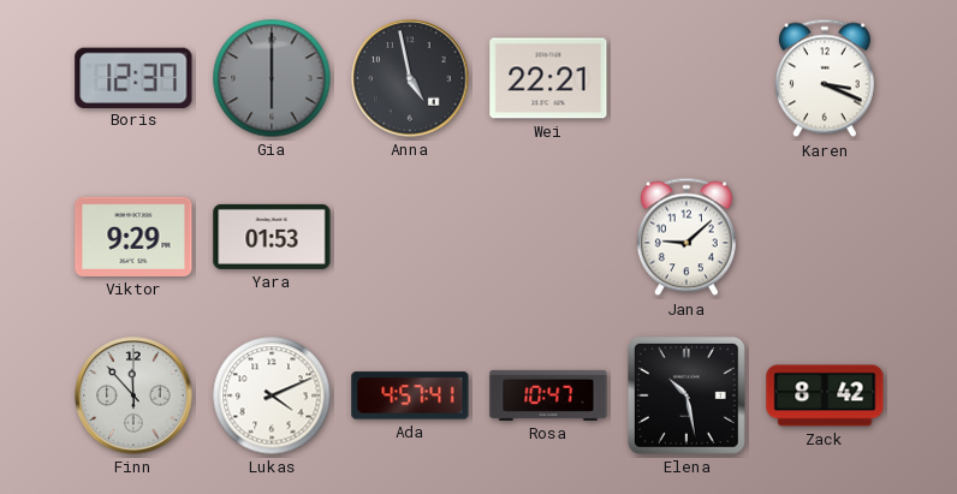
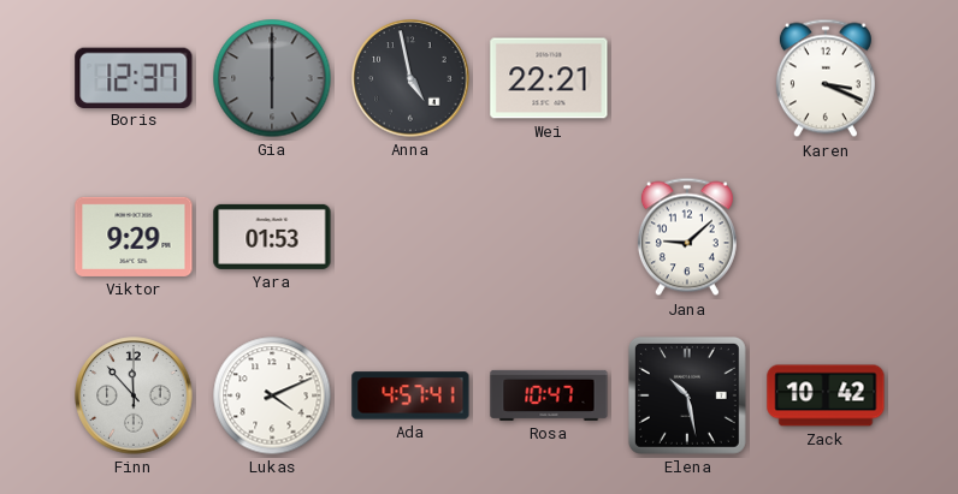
Zack: 8:42 -> 10:42 (826, 395)
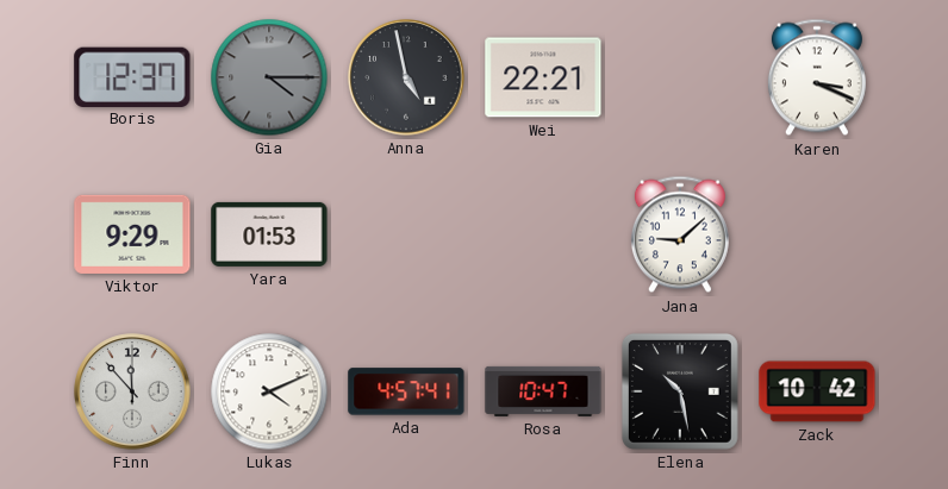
Gia: 6:00 -> 4:15 (269, 77)
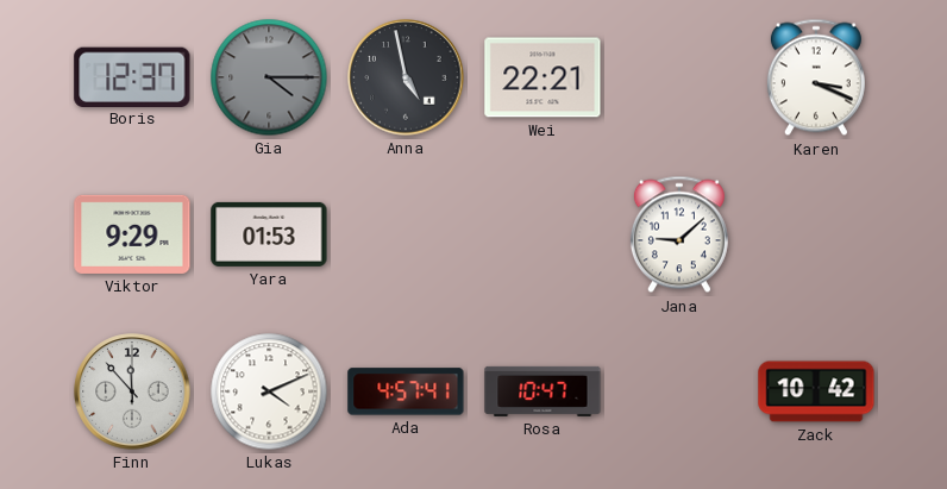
Elena: 10:28 -> none (680, 391)
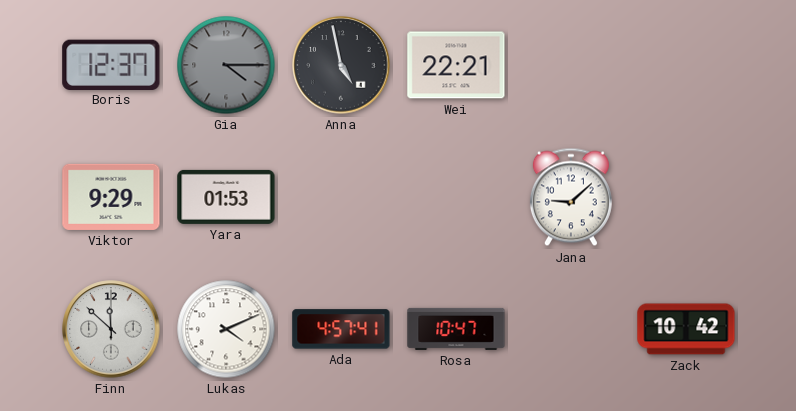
Karen: 3:19 -> none (816, 77)
Finn: 11:53 -> 11:52 (111, 329)
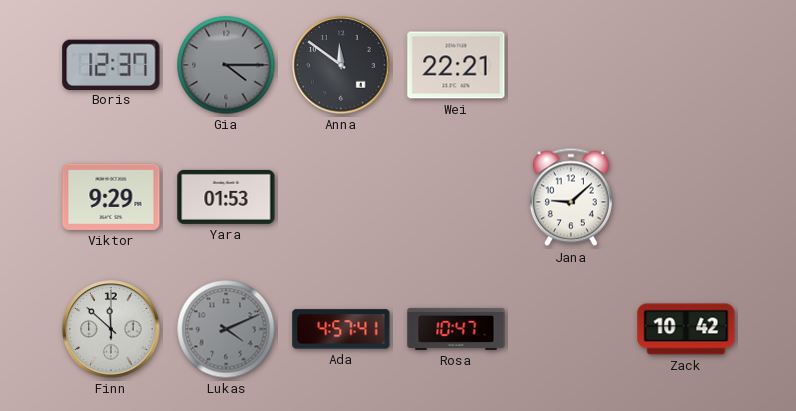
Anna: 4:58 -> 11:51 (341, 65)
Lukas dial: white -> grey (226, 329)
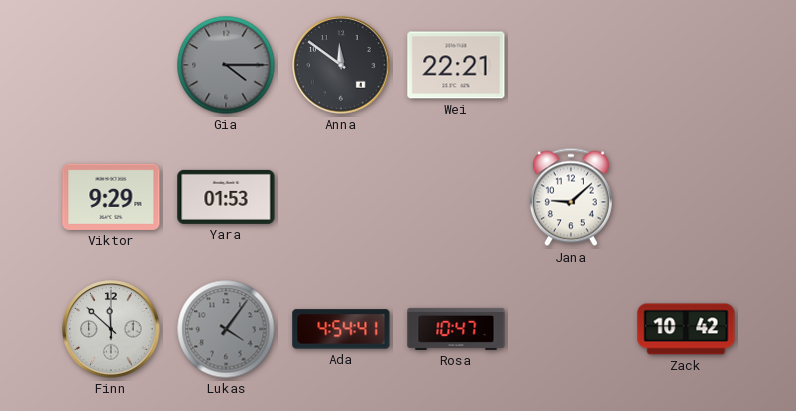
Boris: 12:37 -> none (111, 64)
Lukas: 4:11 -> 4:06 (226, 329)
Ada: 4:57 -> 4:54 (341, 329)
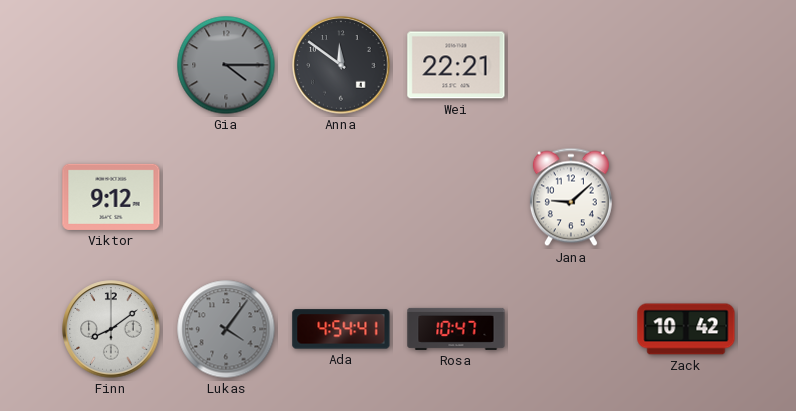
Viktor: 9:29 -> 9:12 (111, 197)
Yara: 01:53 -> none (226, 197)
Finn: 11:52 -> 8:09 (111, 329)
